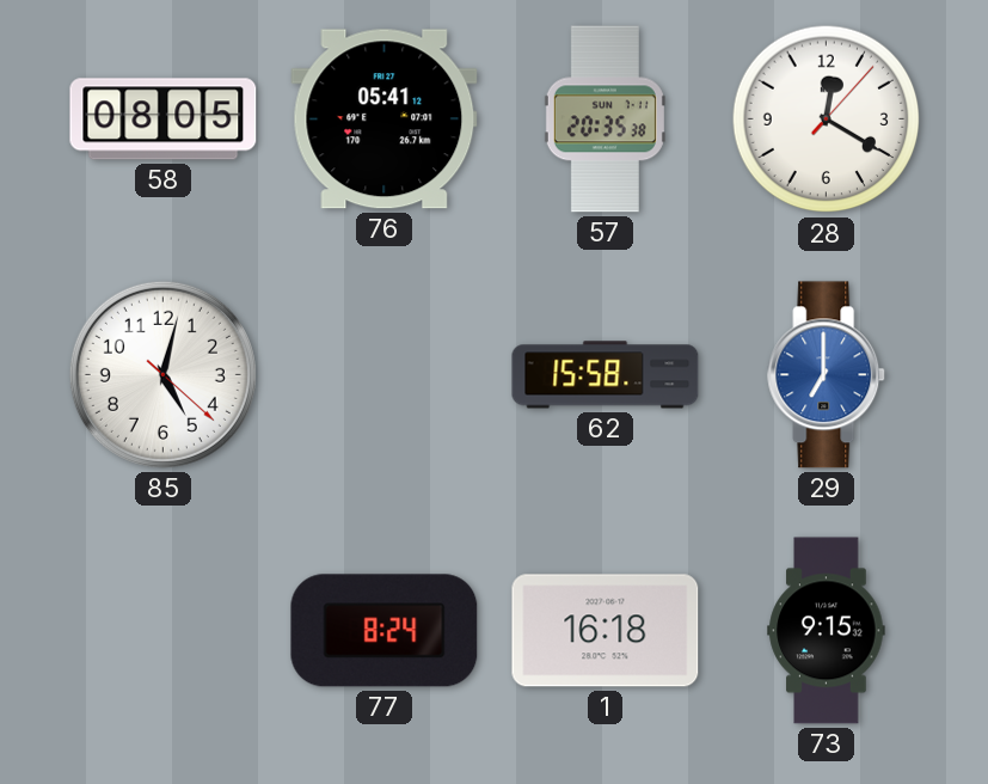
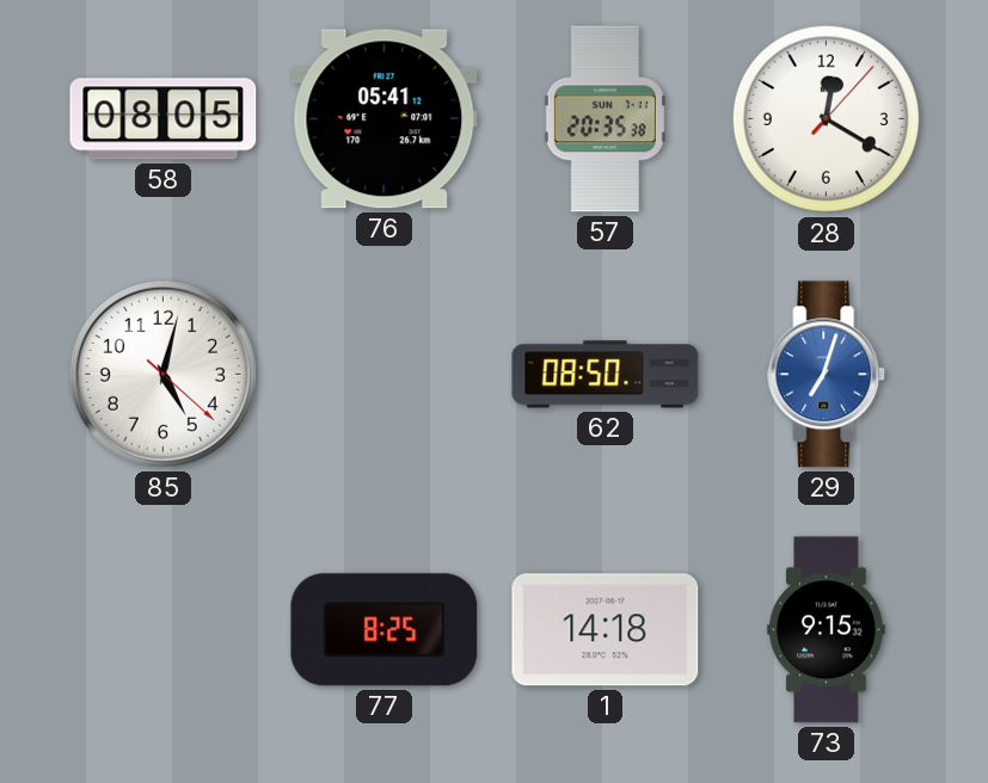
62: 15:58 -> 08:50 (606, 375)
29: 7:00 -> 7:03 (827, 375)
77: 8:24 -> 8:25 (385, 630)
1: 16:18 -> 14:18 (606, 630)
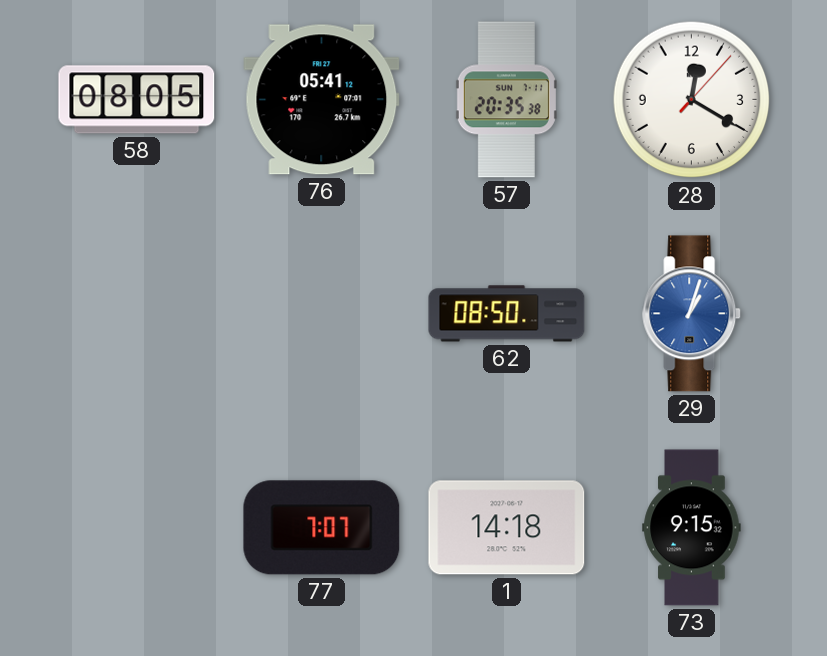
85: 5:02 -> none (162, 374)
29: 7:03 -> 1:03 (692, 314)
77: 8:25 -> 7:07 (322, 528)
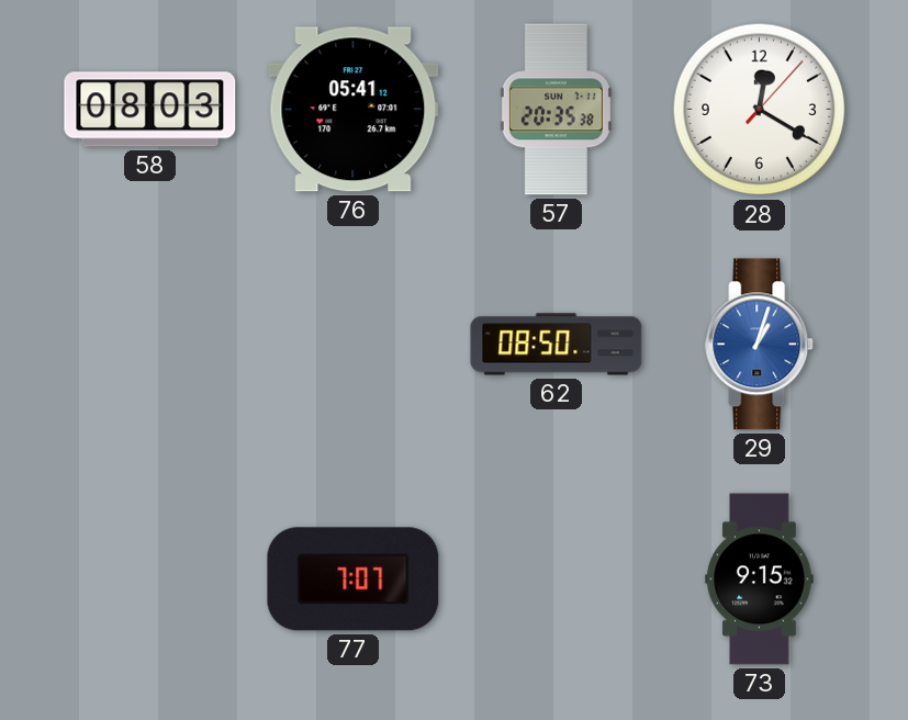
58: 08:05 -> 08:03 (150, 110)
1: 14:18 -> none (507, 528)
